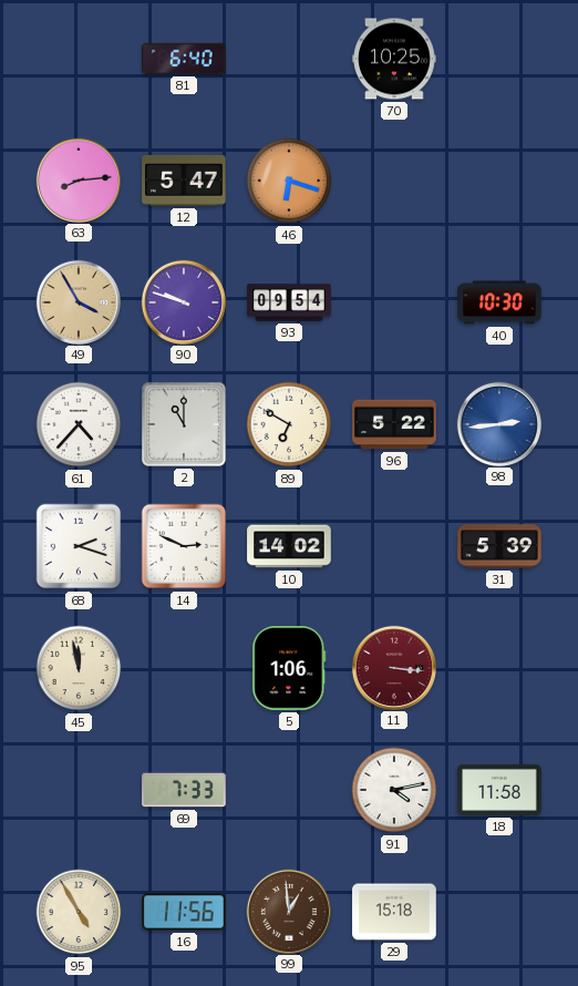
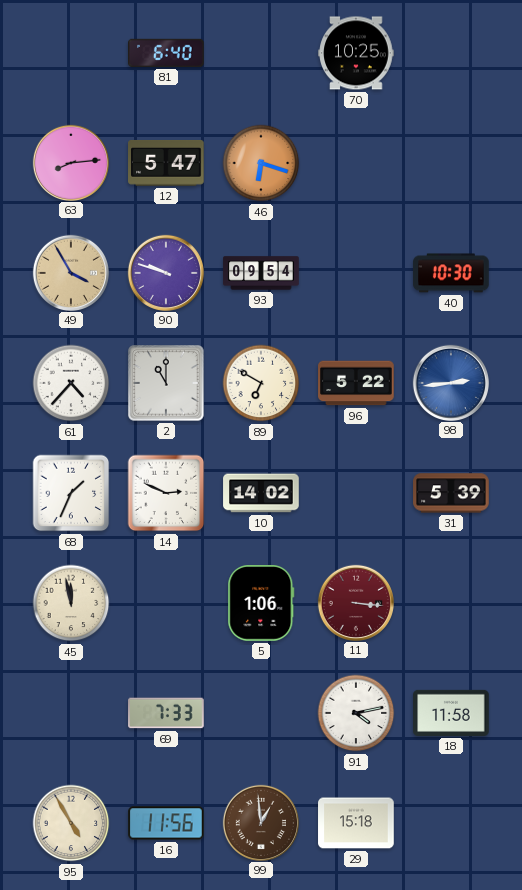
68: 2:18 -> 1:34 (71, 493)
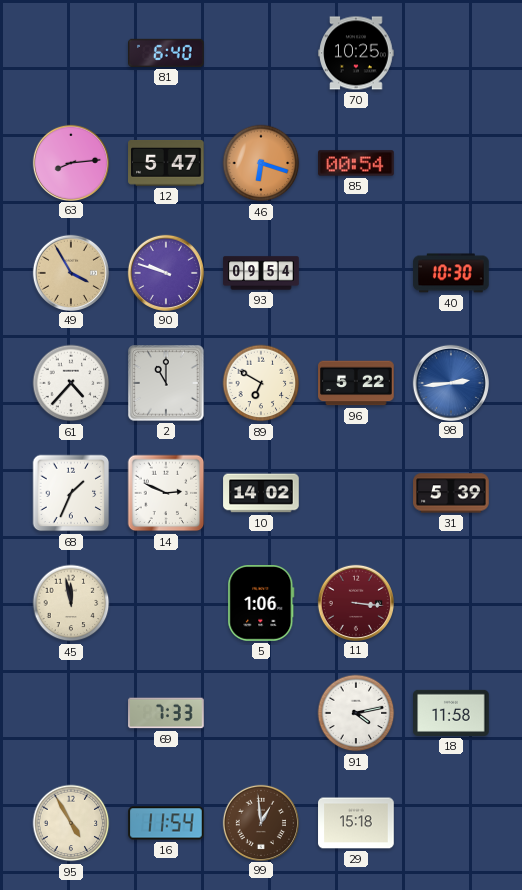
85: none -> 00:54 (356, 163)
16: 11:56 -> 11:54 (166, 823)
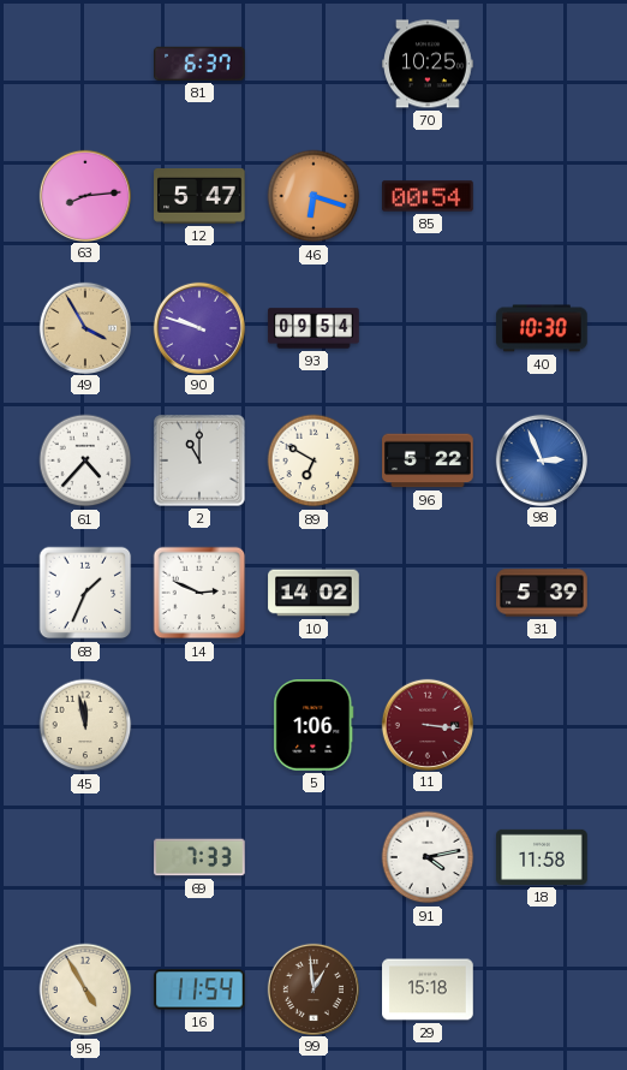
81: 6:40 -> 6:37 (199, 64)
98: 2:44 -> 2:56 (541, 459)
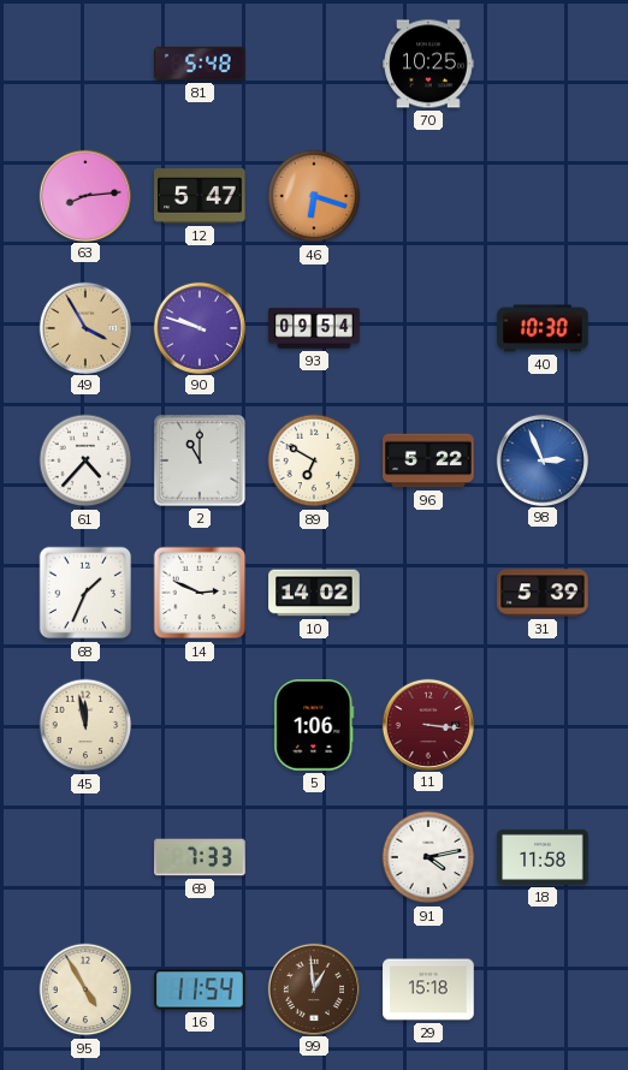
81: 6:37 -> 5:48 (200, 64)
85: 00:54 -> none (428, 196)
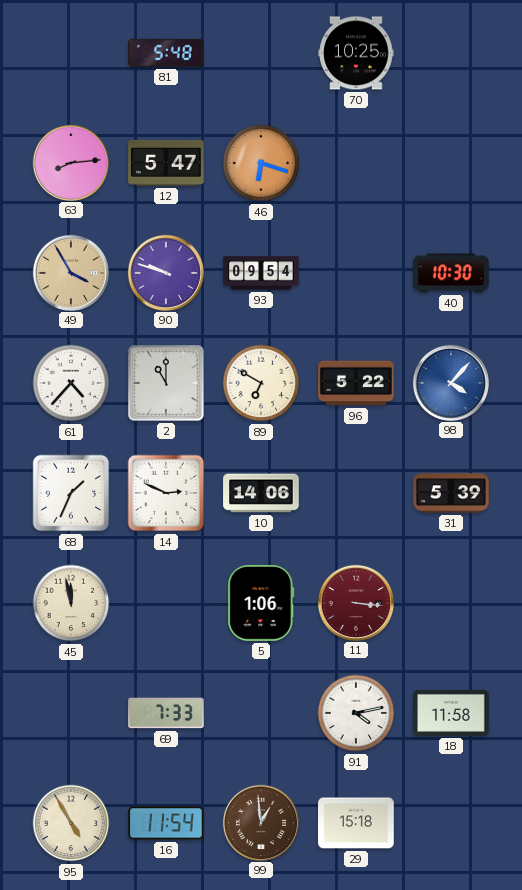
98: 2:56 -> 4:07 (450, 382)
10: 14:02 -> 14:06 (261, 493)
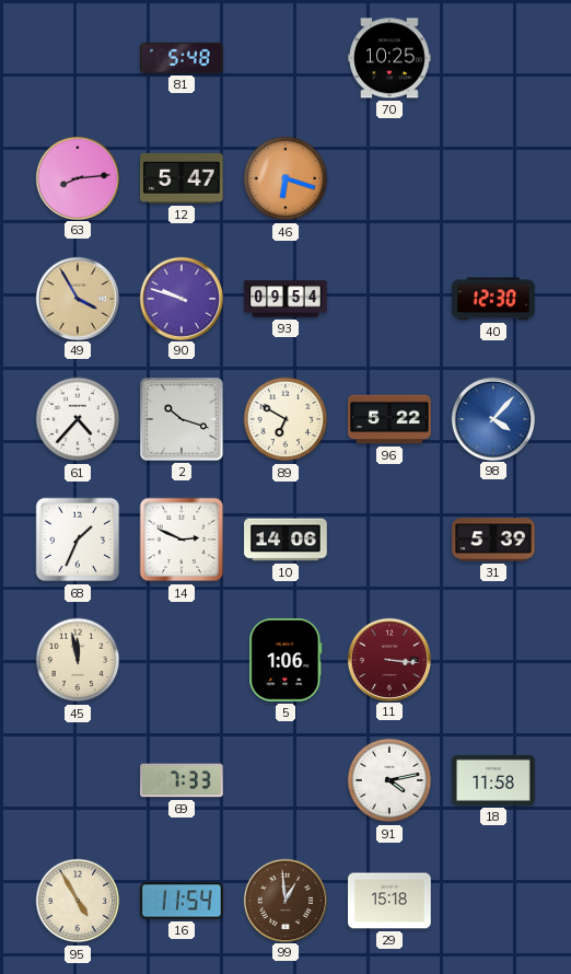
40: 10:30 -> 12:30 (493, 299)
2: 11:00 -> 10:18 (183, 419)
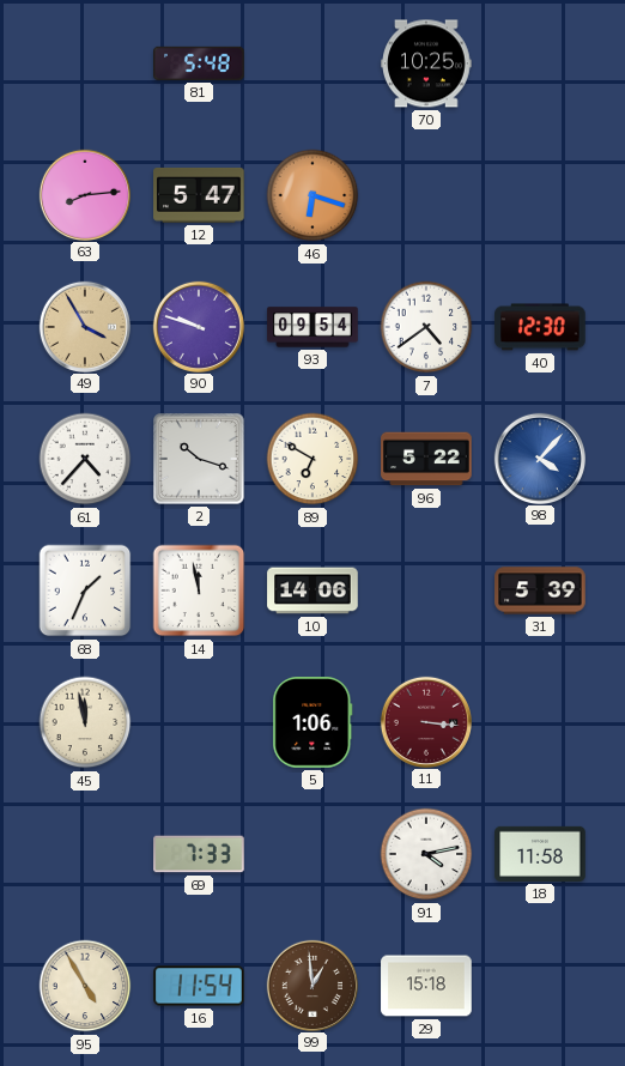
7: none -> 4:39 (426, 327)
14: 2:49 -> 11:58 (199, 590)
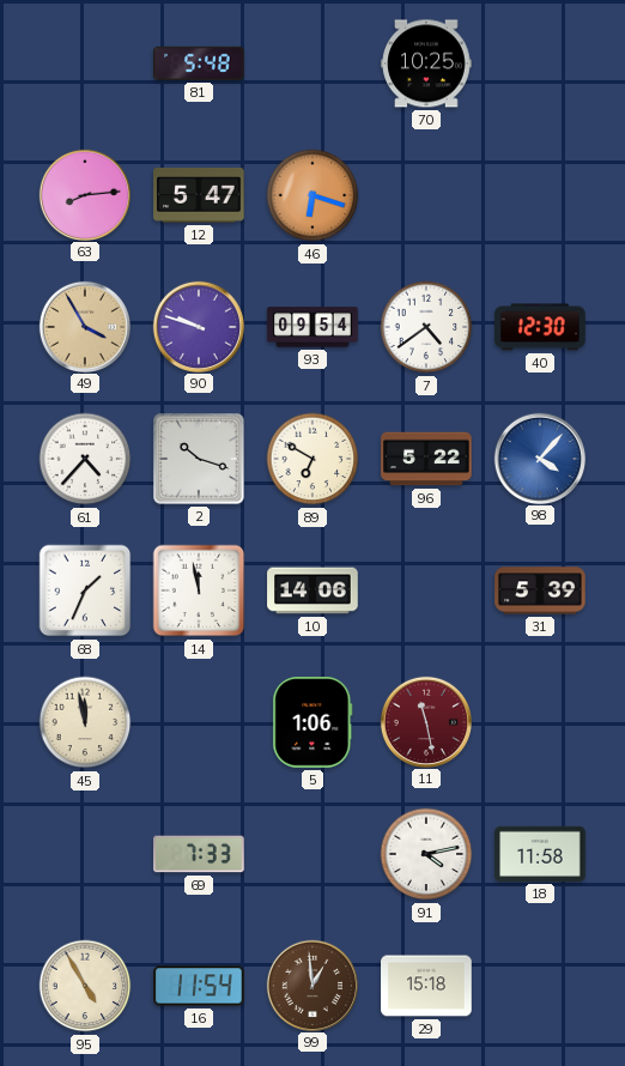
11: 3:16 -> 11:28 (425, 721)
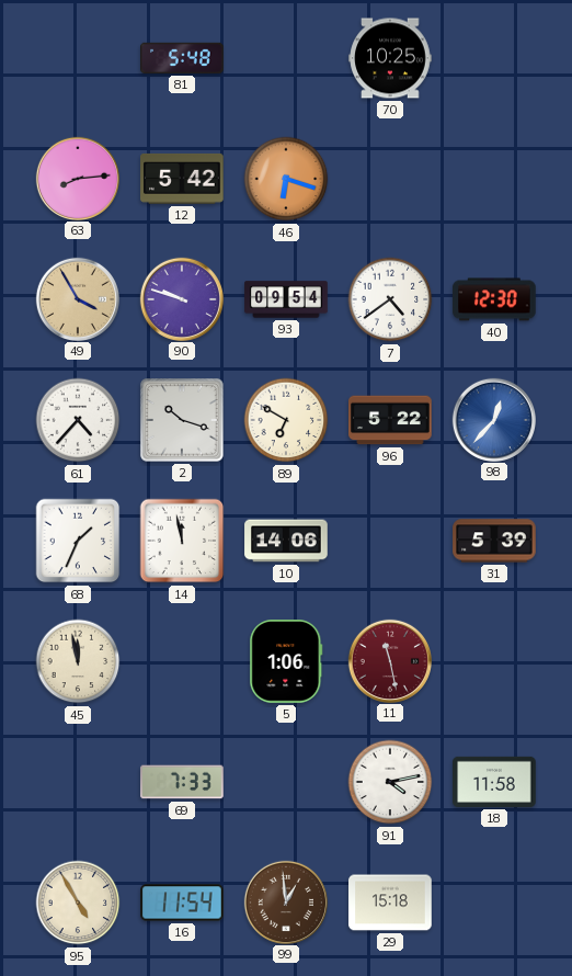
12: 5:47 -> 5:42 (182, 179)
98: 4:07 -> 12:37 (493, 419)
